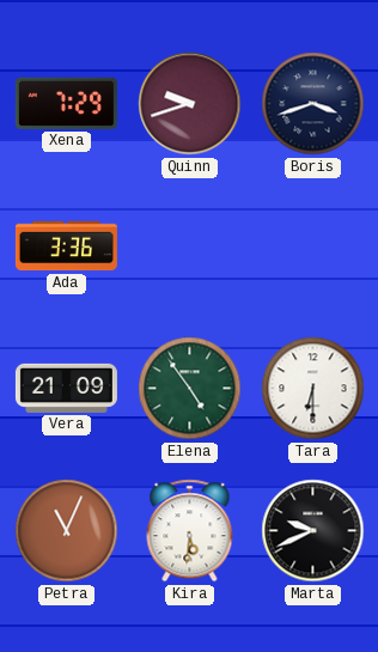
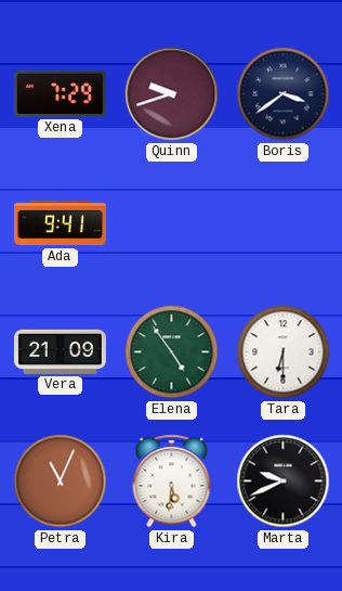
Boris: 3:42 -> 3:39 (284, 94)
Ada: 3:36 -> 9:41 (60, 223)
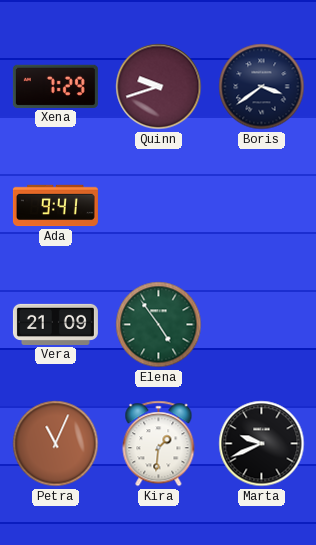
Tara: 6:30 -> none (284, 352)
Kira: 5:31 -> 1:31 (159, 444)
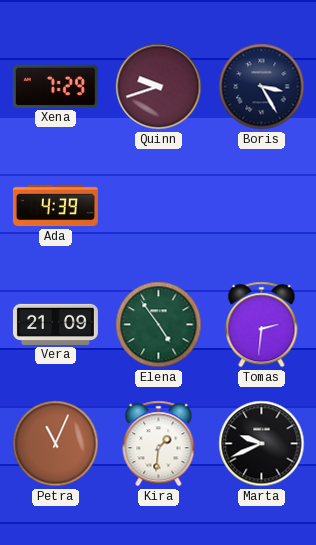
Boris: 3:39 -> 3:25 (262, 87)
Ada: 9:41 -> 4:39 (55, 206)
Tomas: none -> 2:31 (262, 325)
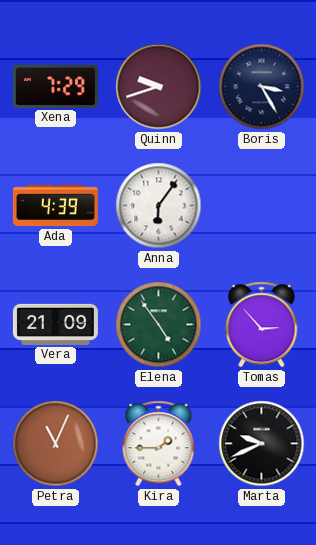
Anna: none -> 6:06 (159, 206)
Tomas: 2:31 -> 2:53 (262, 325)
Kira: 1:31 -> 1:45 (159, 444)
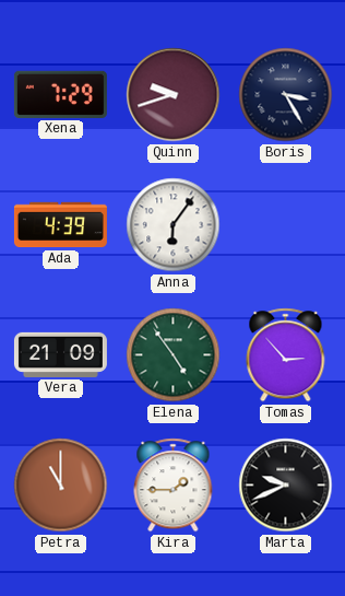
Petra: 11:04 -> 11:00 (61, 486)
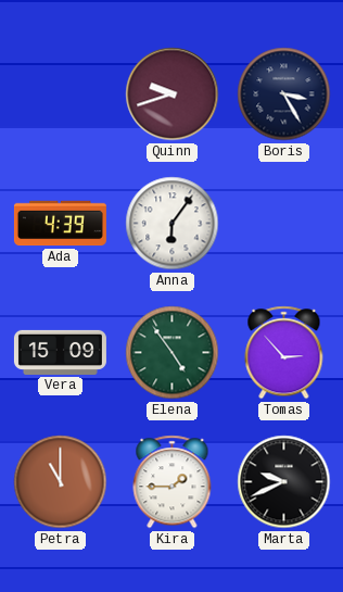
Xena: 7:29 -> none (60, 94)
Vera: 21:09 -> 15:09 (60, 352)
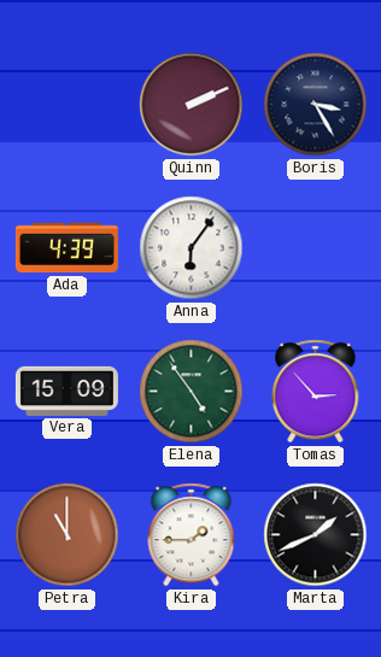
Quinn: 9:42 -> 2:11 (192, 105)
Marta: 9:41 -> 1:41 (316, 535)
